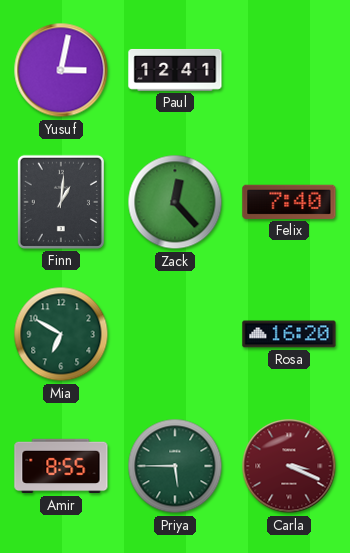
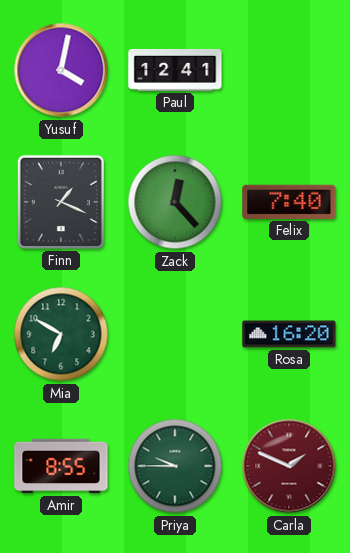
Yusuf: 3:02 -> 4:02 (61, 70)
Finn: 1:01 -> 1:19 (61, 202)
Priya: 5:45 -> 9:45 (175, 466)
Carla: 3:19 -> 1:49 (289, 466)
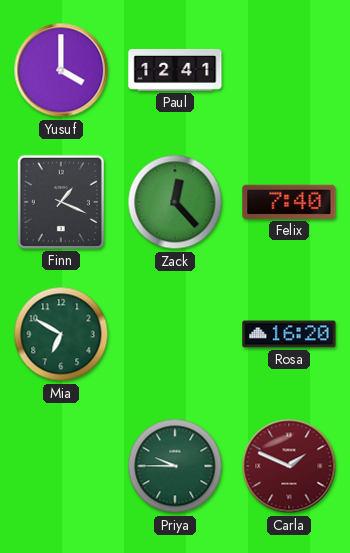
Yusuf: 4:02 -> 4:00 (61, 70)
Amir: 8:55 -> none (61, 466)
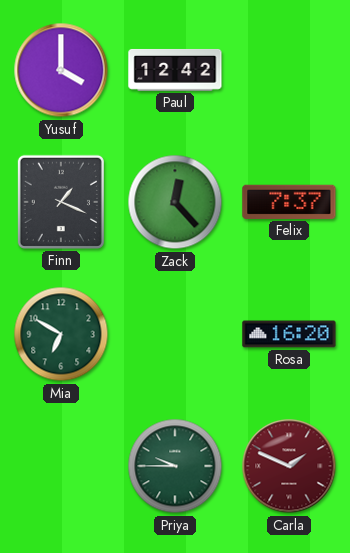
Paul: 12:41 -> 12:42 (175, 70)
Felix: 7:40 -> 7:37 (289, 202)
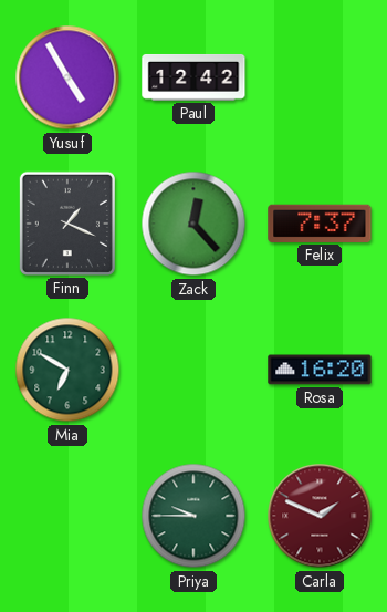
Yusuf: 4:00 -> 4:55 (67, 77)
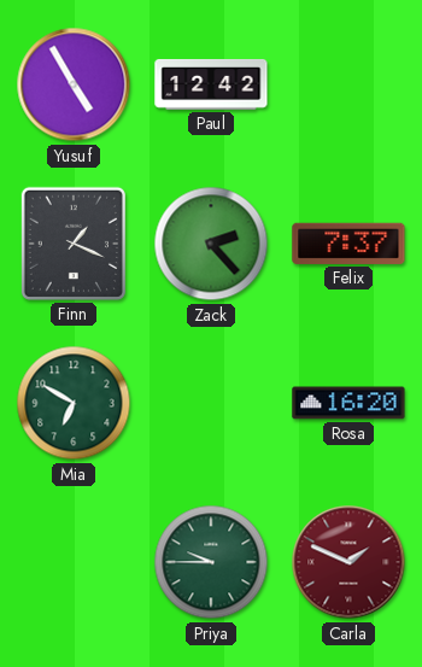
Zack: 12:23 -> 2:23 (211, 244)
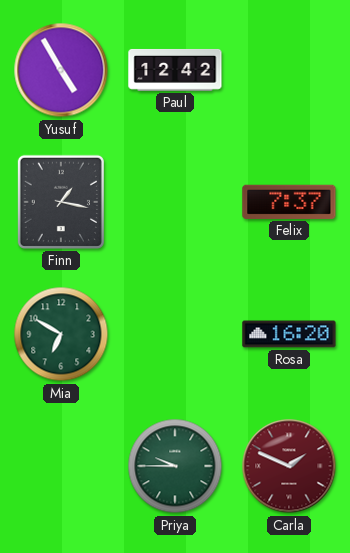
Finn: 1:19 -> 1:17 (61, 202)
Zack: 2:23 -> none (211, 244)
